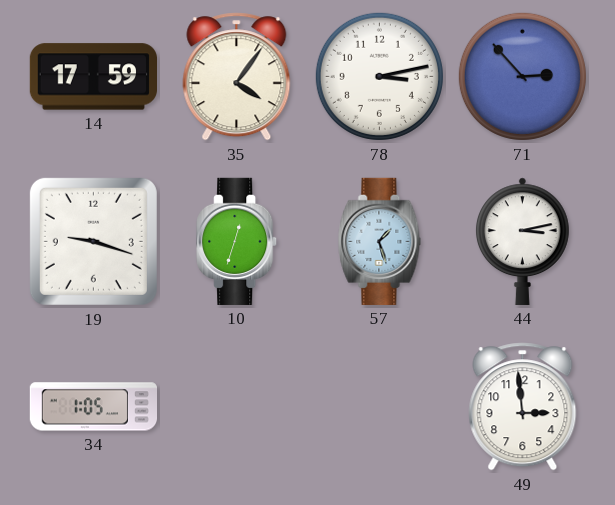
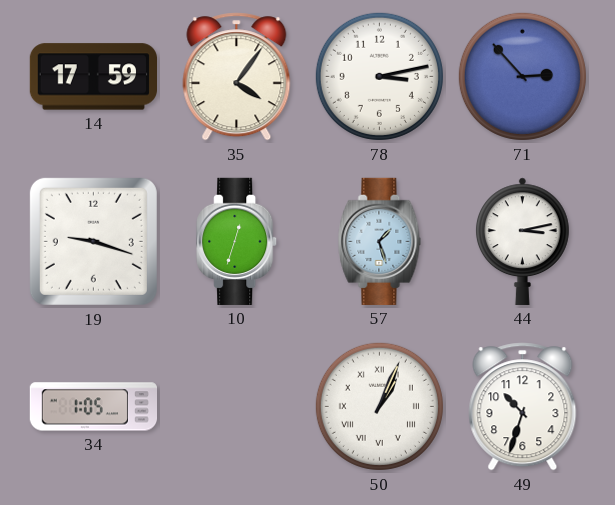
50: none -> 1:04 (379, 406)
49: 2:59 -> 10:33 (523, 407)
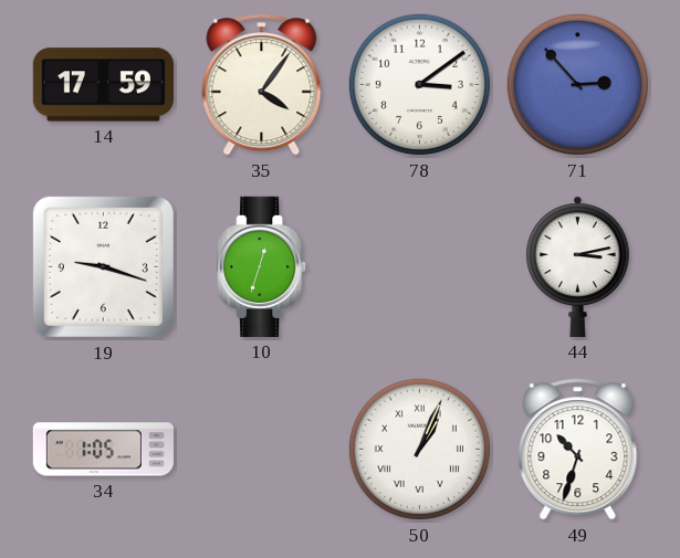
78: 3:13 -> 3:09 (419, 84)
57: 1:27 -> none (380, 241)
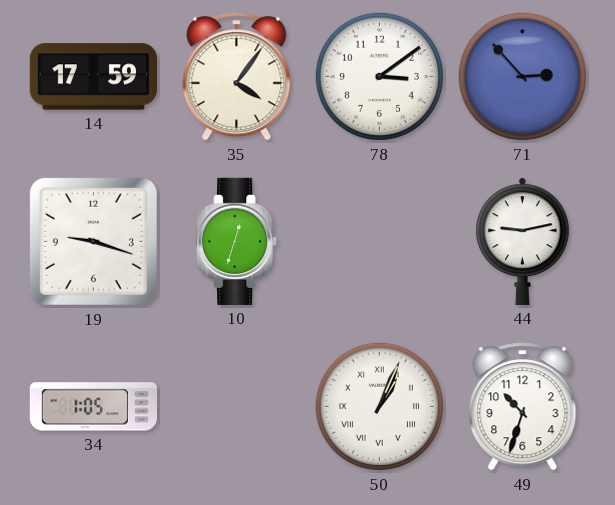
44: 3:13 -> 9:13 (522, 241)
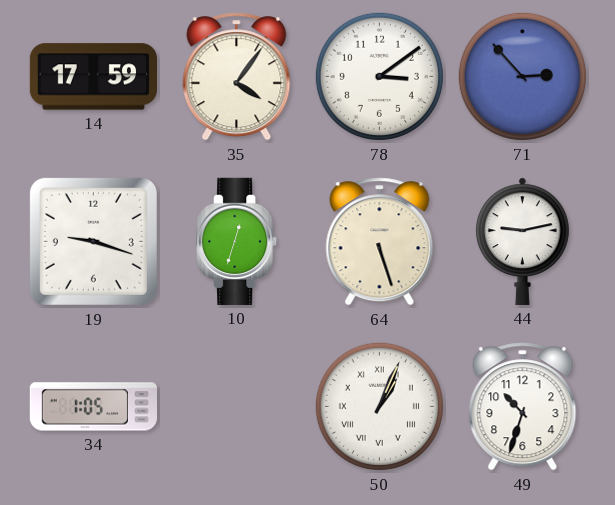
64: none -> 5:27 (380, 242)
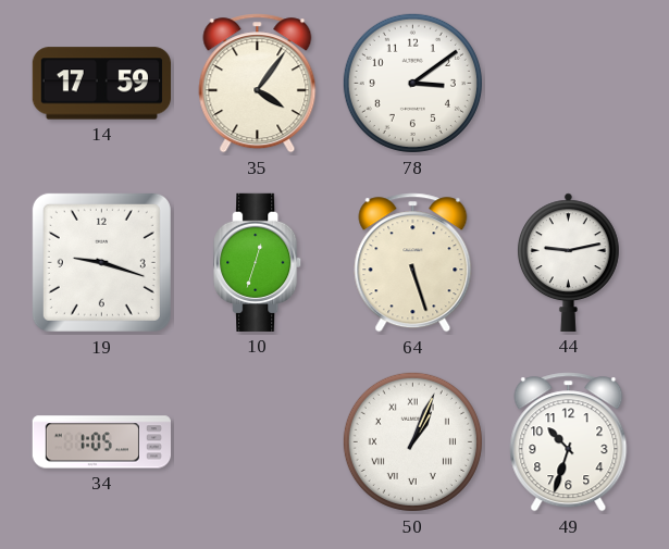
71: 2:53 -> none (522, 76)
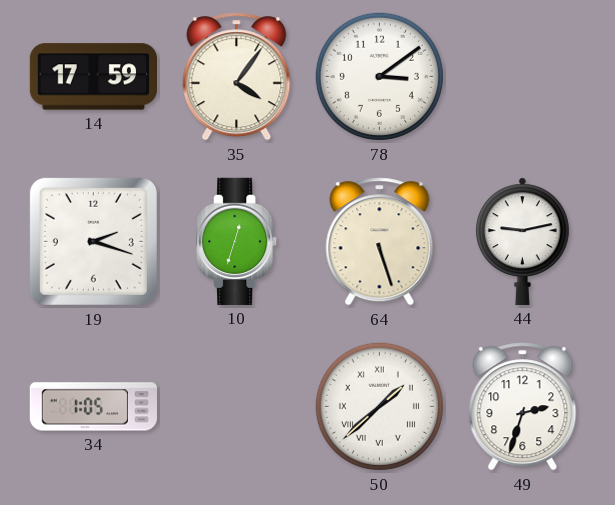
19: 9:18 -> 2:18 (93, 241)
50: 1:04 -> 1:38 (379, 406)
49: 10:33 -> 2:33 (523, 407)
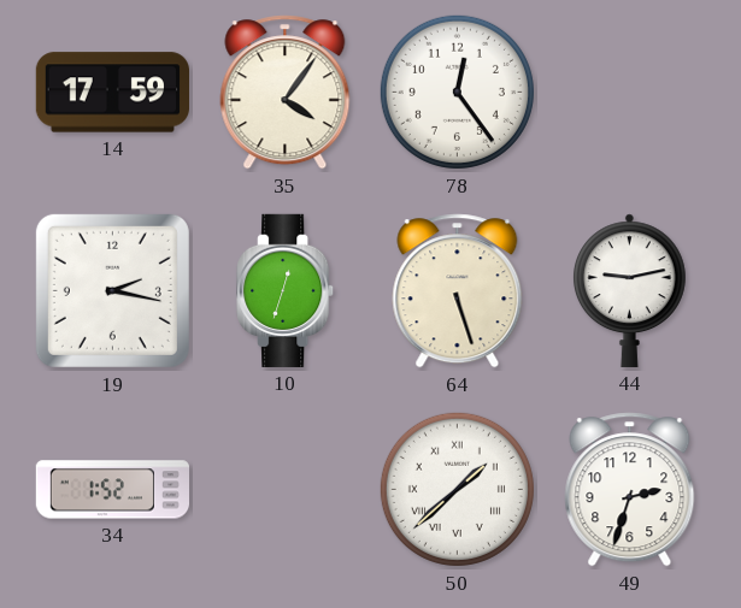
78: 3:09 -> 12:24 (457, 92)
19: 2:18 -> 2:17 (112, 290)
34: 1:05 -> 1:52 (112, 490)
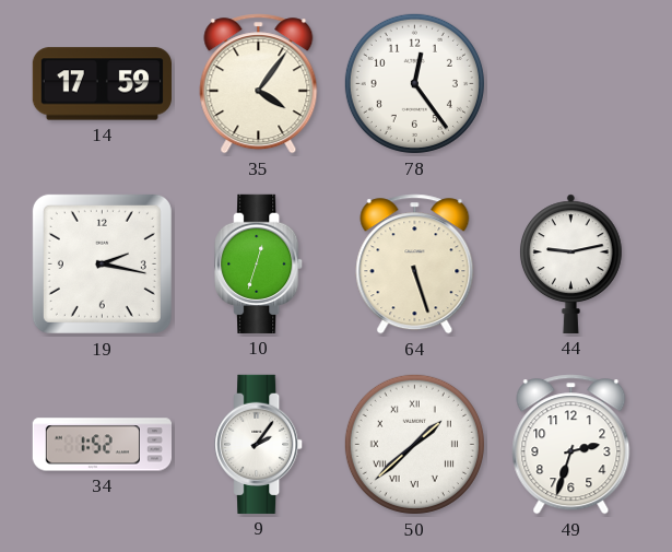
9: none -> 2:06 (259, 444)
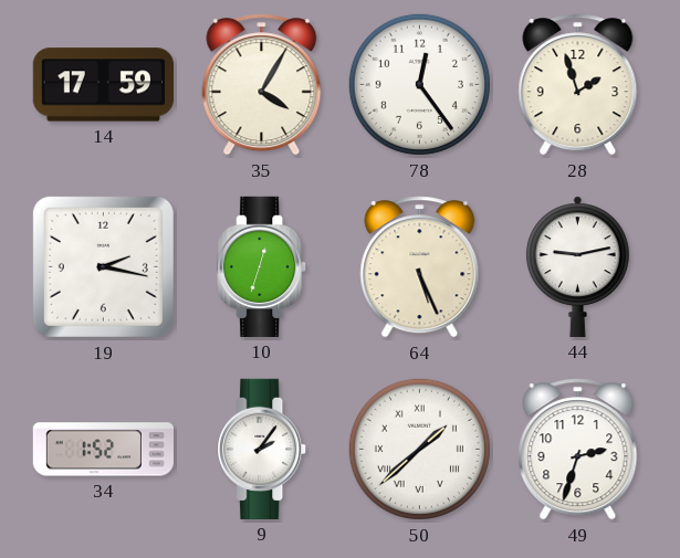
35: 4:06 -> 4:05 (262, 85)
28: none -> 1:57 (578, 85)
64: 5:27 -> 5:26 (420, 267)
